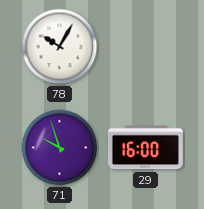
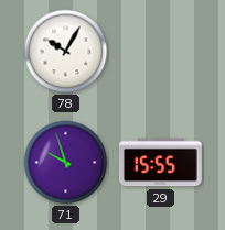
29: 16:00 -> 15:55 (160, 163)
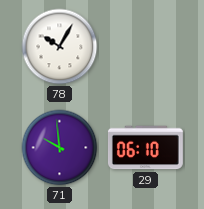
71: 9:57 -> 9:59 (60, 148)
29: 15:55 -> 06:10 (145, 148)
